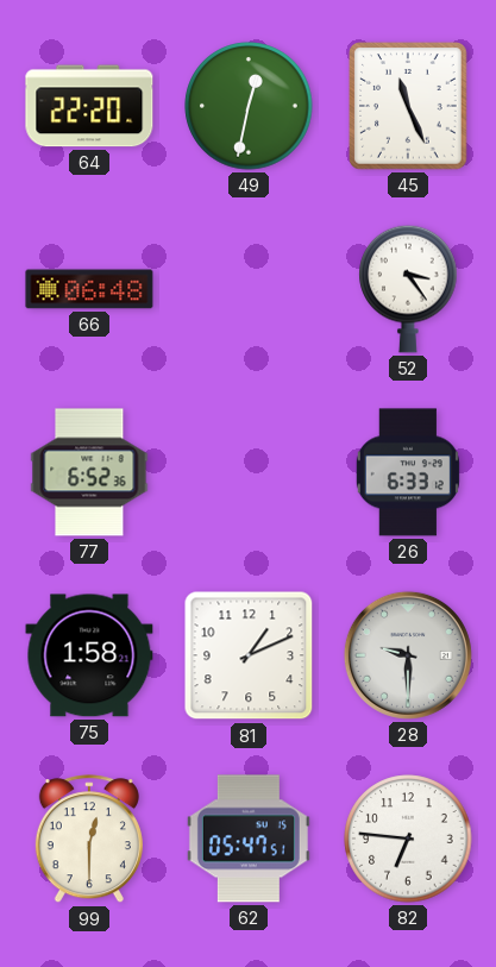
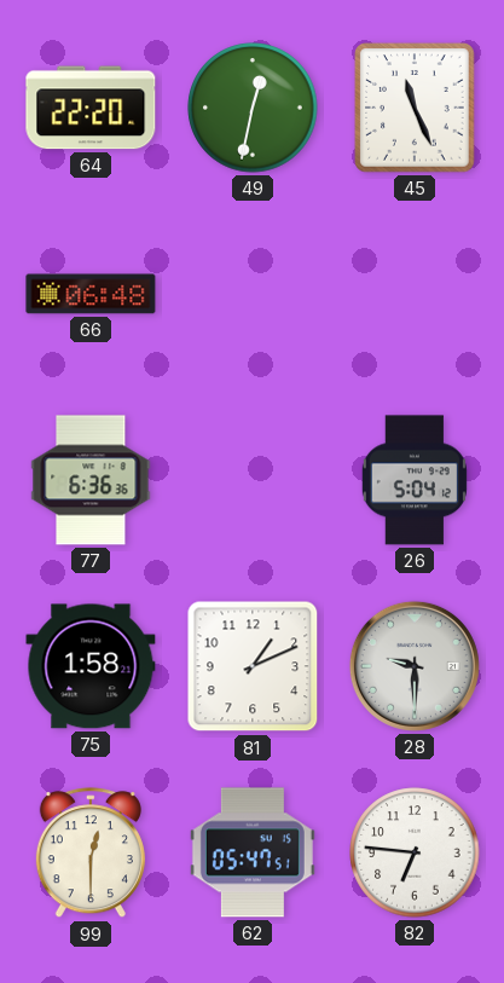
52: 3:24 -> none (408, 289)
77: 6:52 -> 6:36 (91, 480)
26: 6:33 -> 5:04 (415, 480)
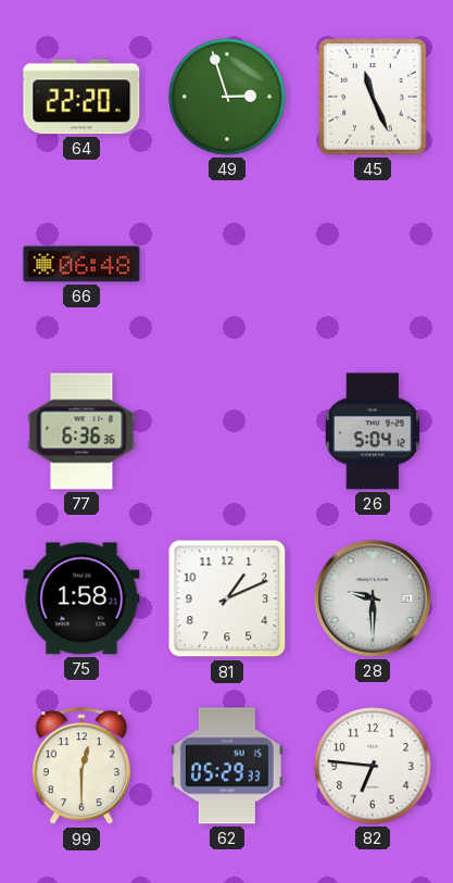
49: 12:32 -> 2:57 (227, 97)
62: 05:47 -> 05:29 (227, 766)
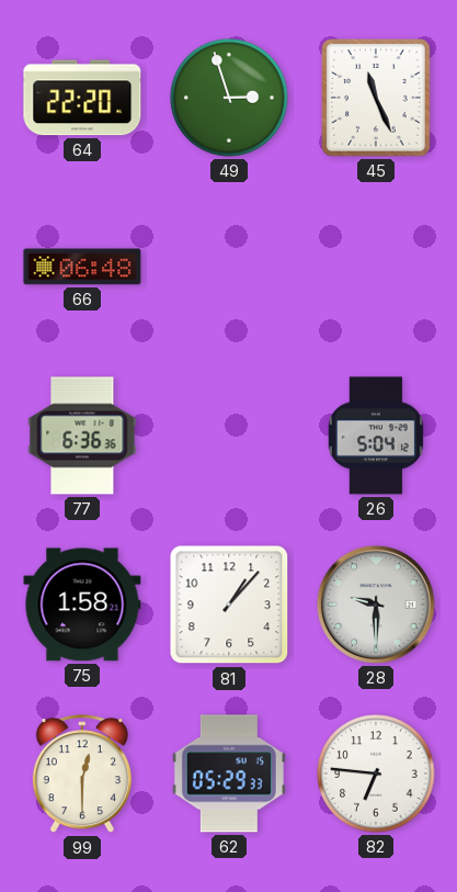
81: 1:11 -> 1:07 (229, 605)
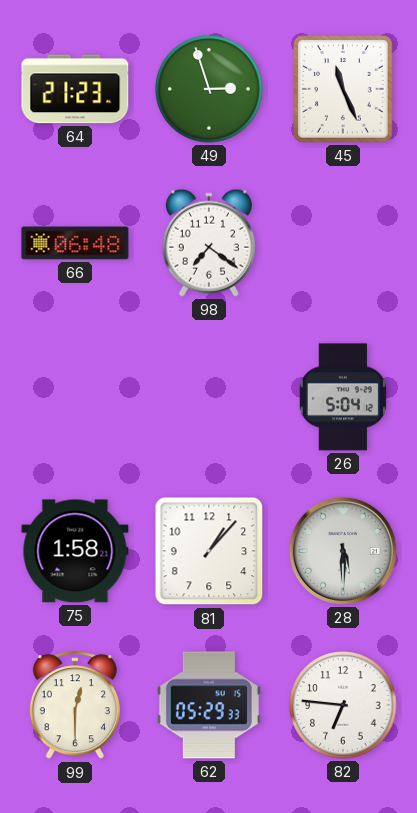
64: 22:20 -> 21:23 (75, 89)
98: none -> 7:21 (209, 243)
77: 6:36 -> none (82, 436)
28: 9:30 -> 5:30 (343, 551)
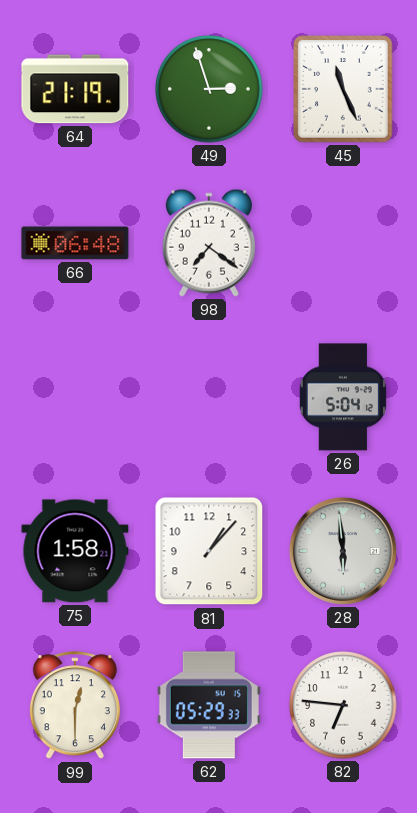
64: 21:23 -> 21:19 (75, 89)
28: 5:30 -> 5:59 (343, 551)
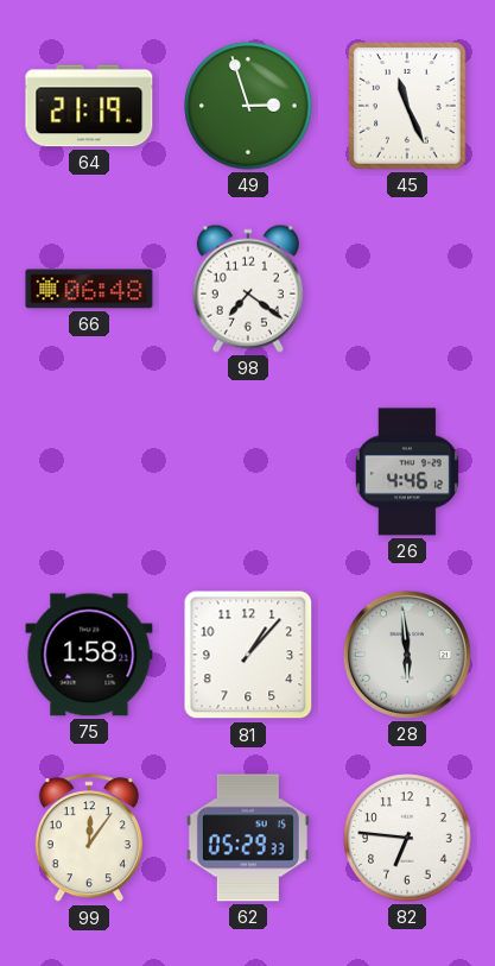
26: 5:04 -> 4:46 (407, 472)
99: 12:30 -> 12:06 (89, 839)
